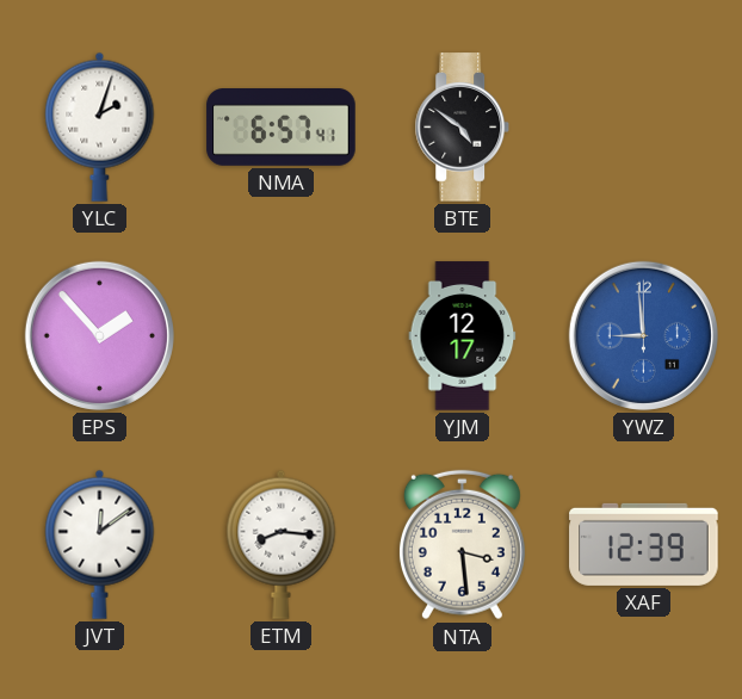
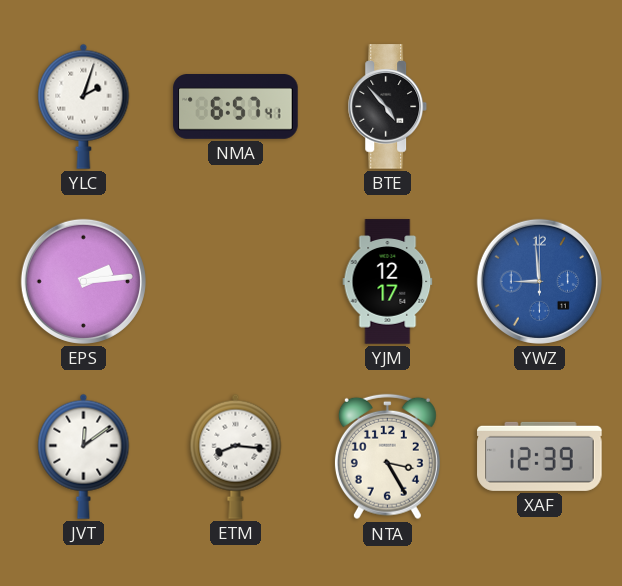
BTE: 4:51 -> 4:53 (388, 107)
EPS: 1:53 -> 2:14 (83, 281)
NTA: 3:29 -> 3:25 (387, 457)
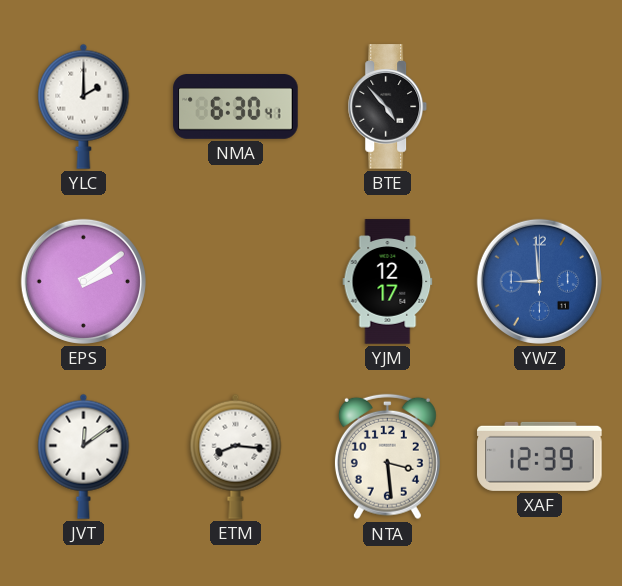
YLC: 2:03 -> 2:00 (84, 106)
NMA: 6:57 -> 6:30 (236, 107)
EPS: 2:14 -> 2:09 (83, 281)
NTA: 3:25 -> 3:29 (387, 457)
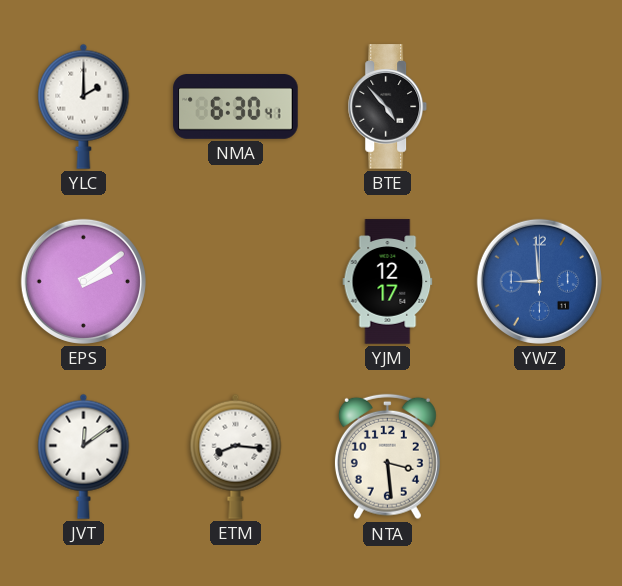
XAF: 12:39 -> none (540, 456)
